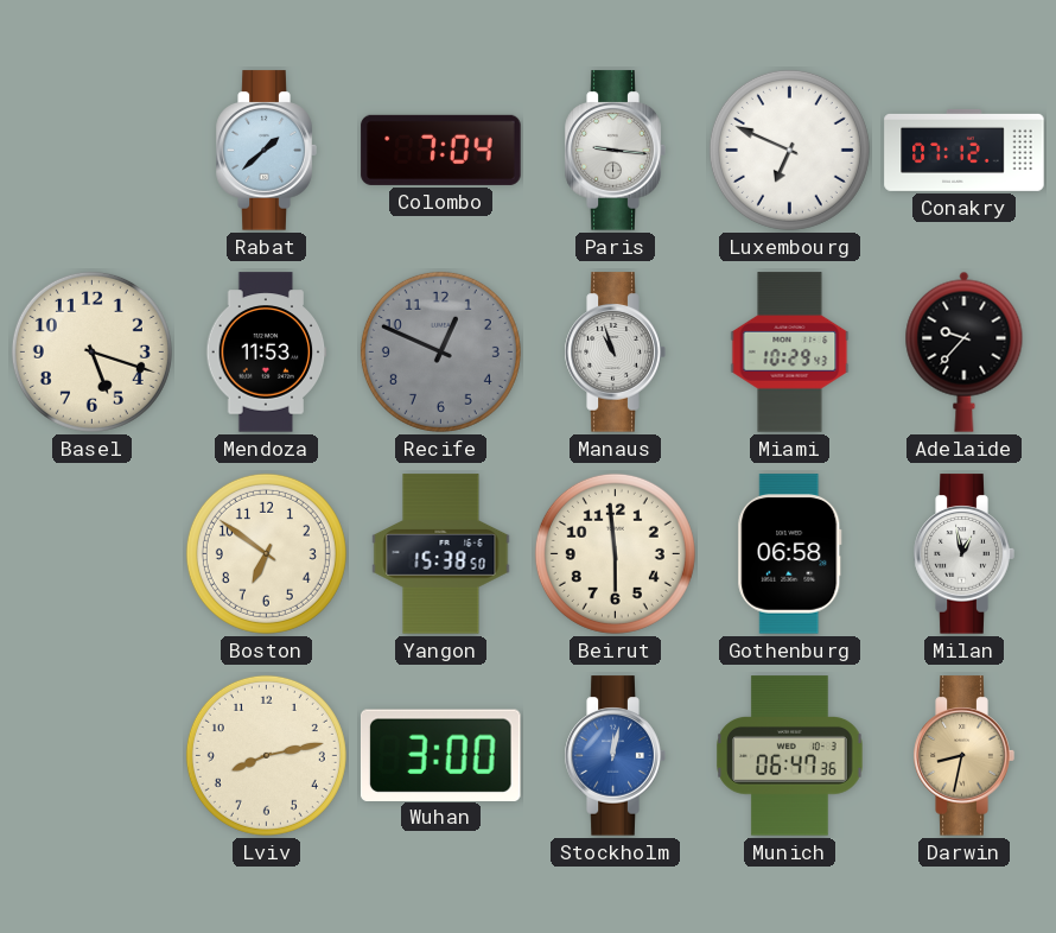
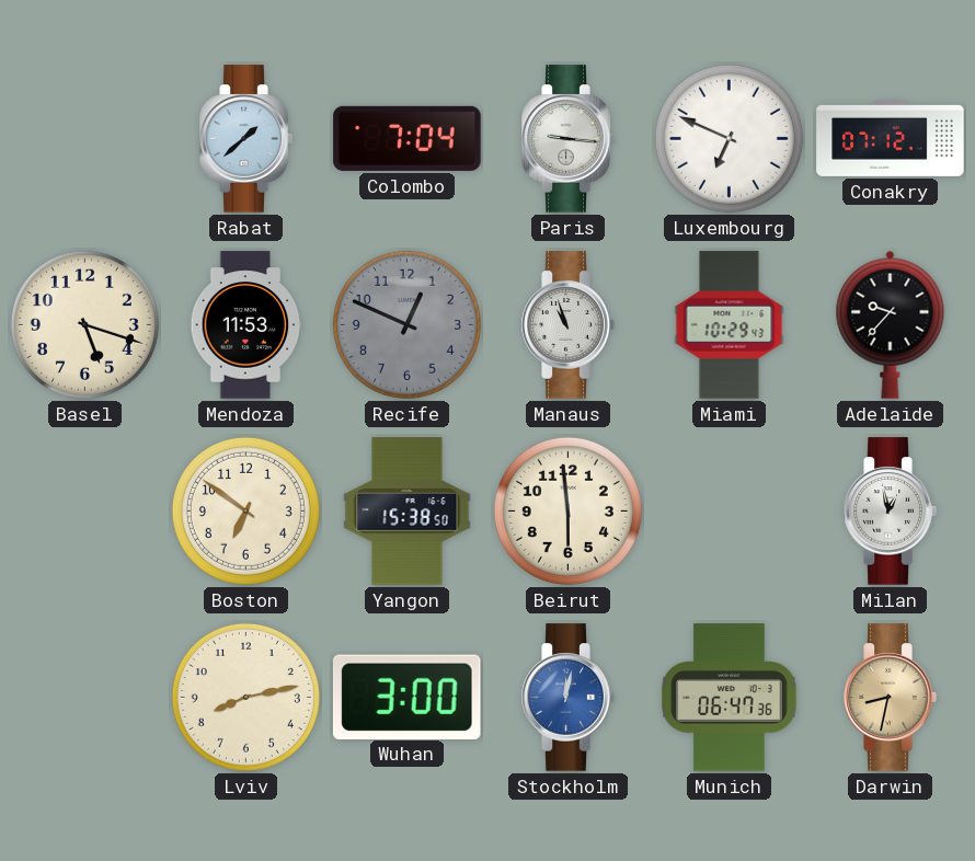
Gothenburg: 06:58 -> none (790, 554)
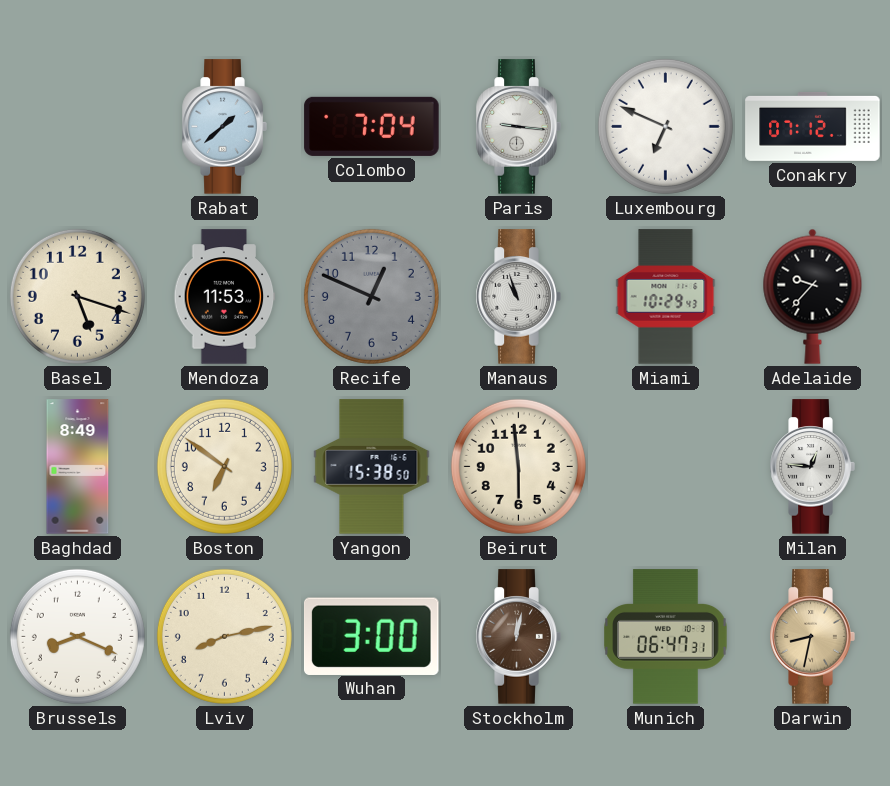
Baghdad: none -> 8:49 (78, 467)
Milan: 12:58 -> 12:46 (812, 467)
Brussels: none -> 8:19 (77, 636)
Stockholm dial: blue -> brown (518, 637)
Munich: 06:47:36 -> 06:47:31 (666, 637)
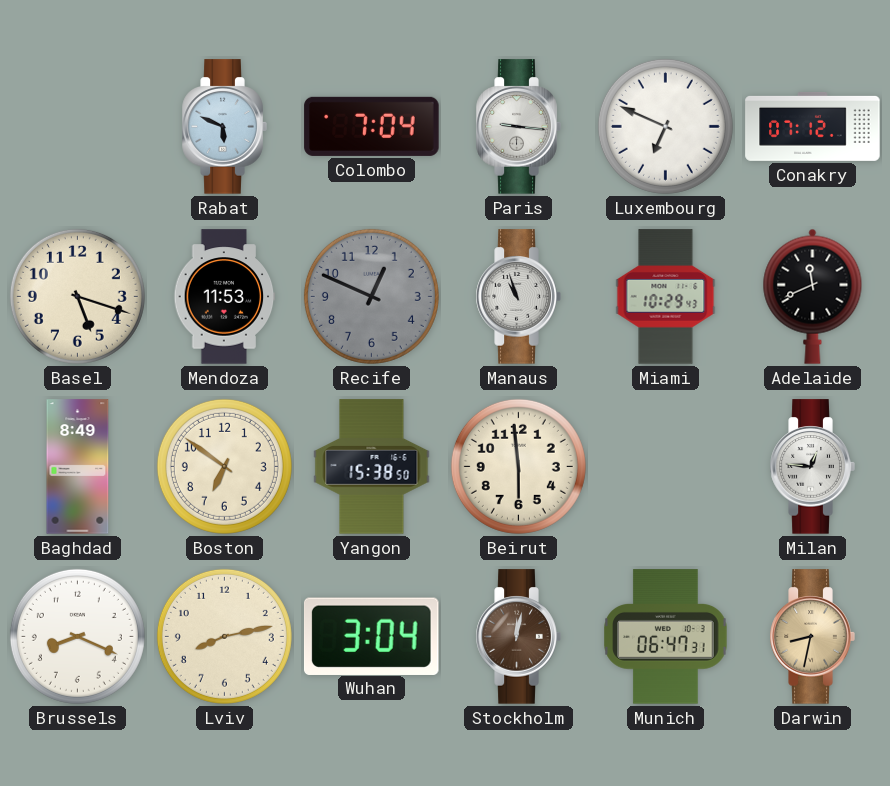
Rabat: 1:38 -> 5:49 (224, 127)
Adelaide: 9:37 -> 11:41 (813, 296)
Wuhan: 3:00 -> 3:04 (371, 636)
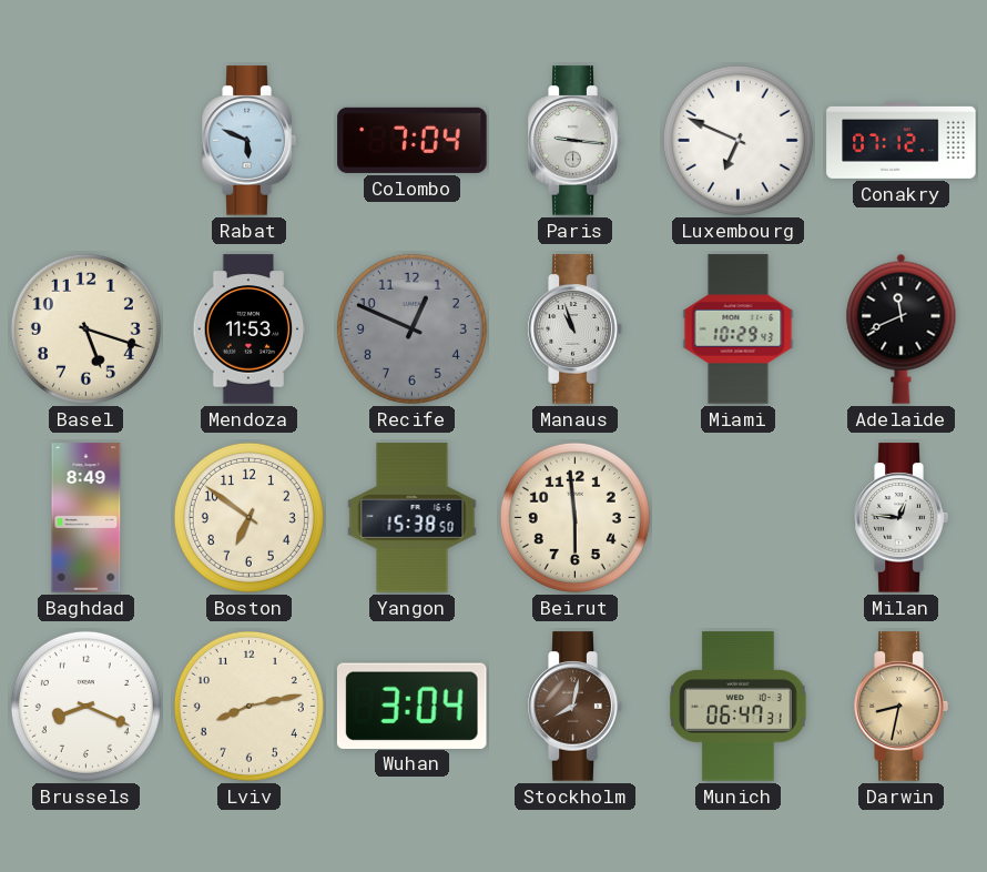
Stockholm: 12:02 -> 8:02 (574, 707)
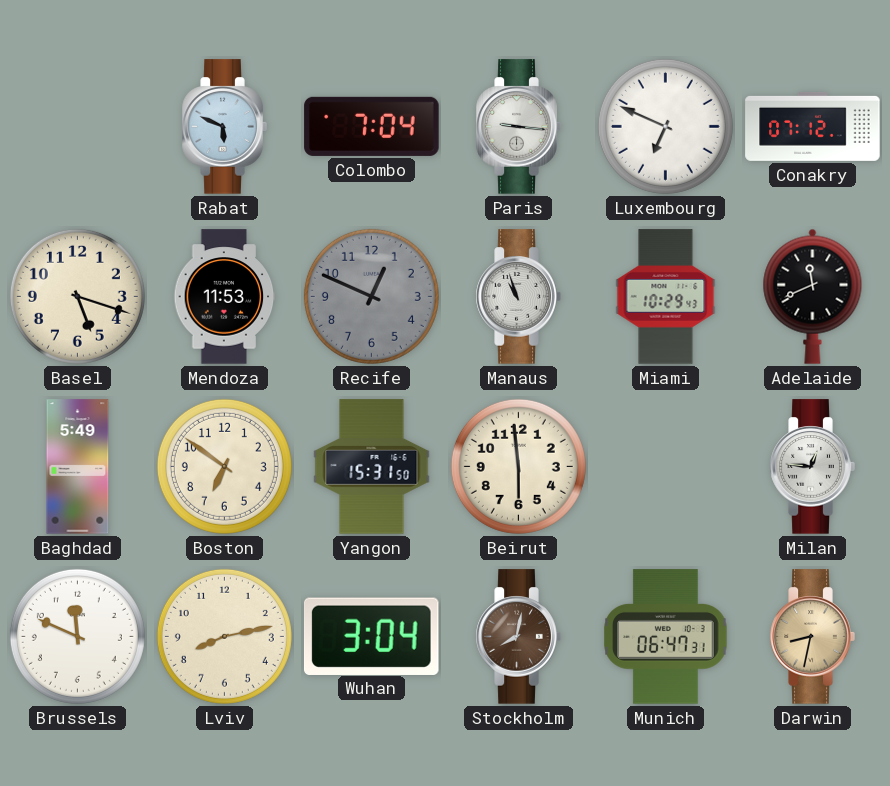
Baghdad: 8:49 -> 5:49 (78, 467)
Yangon: 15:38 -> 15:31 (372, 467)
Brussels: 8:19 -> 11:49 (77, 636)
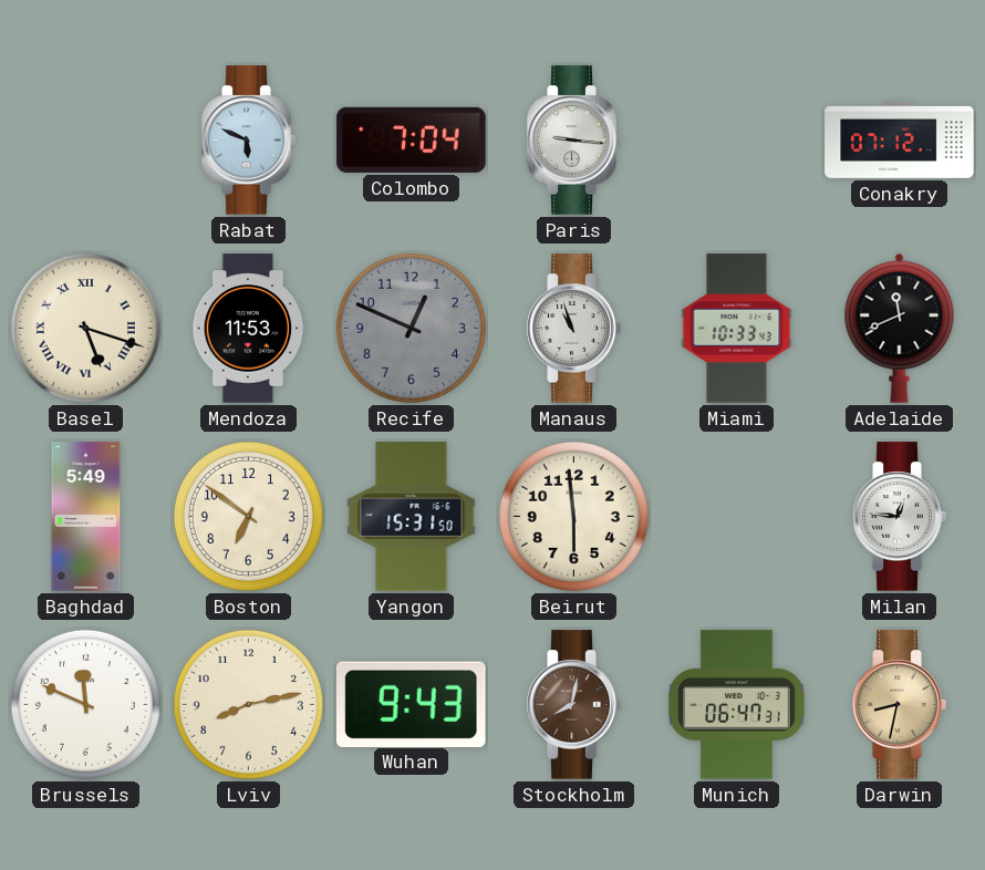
Luxembourg: 6:49 -> none (665, 126)
Basel numerals: Arabic -> Roman (85, 328)
Miami: 10:29 -> 10:33 (737, 329)
Wuhan: 3:04 -> 9:43 (411, 704)
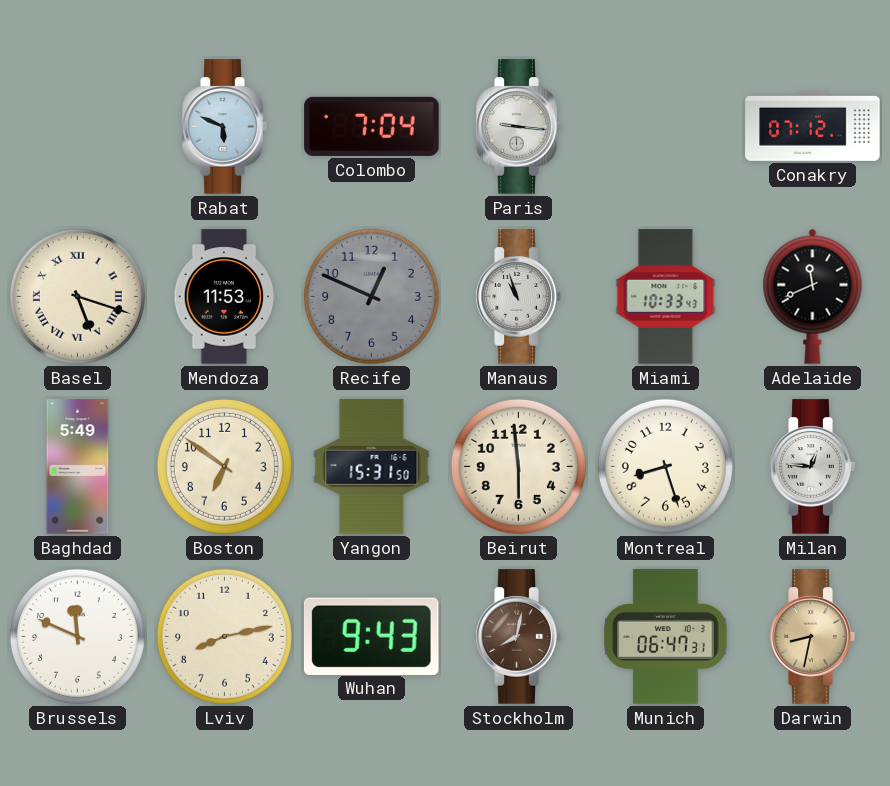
Montreal: none -> 8:27 (665, 466)
